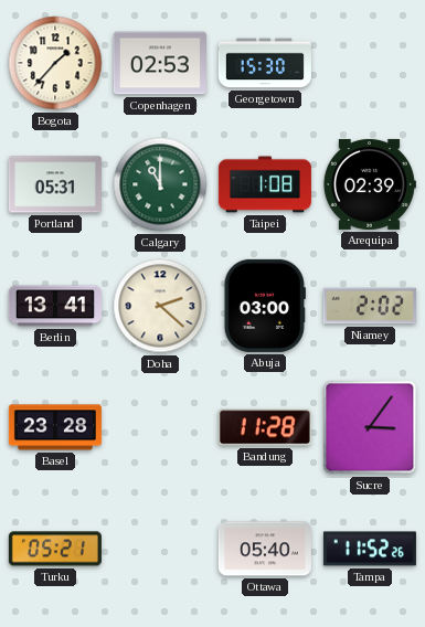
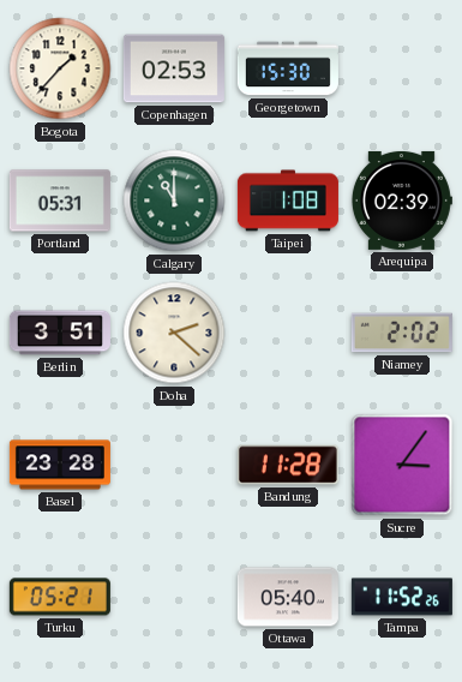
Berlin: 13:41 -> 3:51 (60, 333)
Abuja: 03:00 -> none (265, 306)
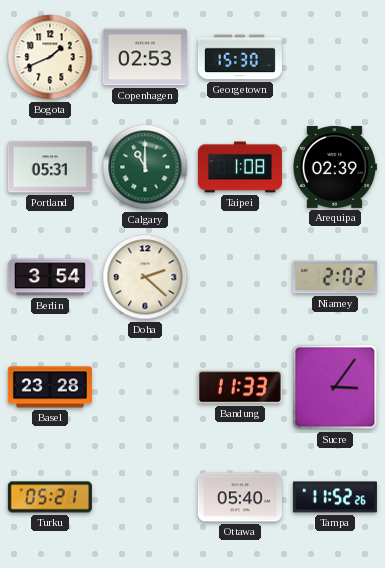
Bogota: 1:37 -> 1:41 (50, 57)
Berlin: 3:51 -> 3:54 (50, 277)
Bandung: 11:28 -> 11:33 (240, 387)
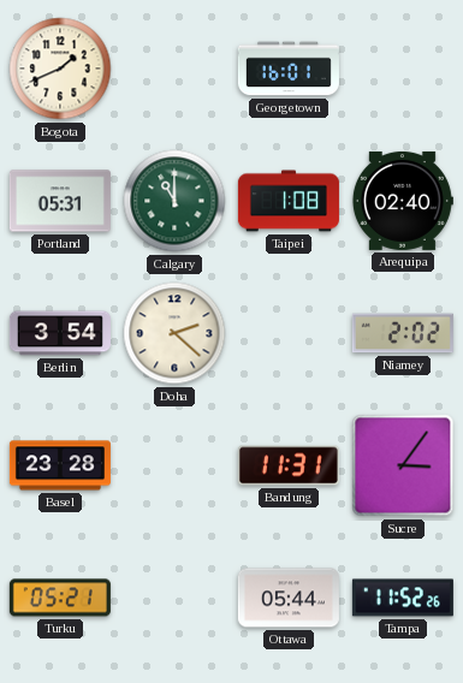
Copenhagen: 02:53 -> none (145, 57)
Georgetown: 15:30 -> 16:01 (289, 69)
Arequipa: 02:39 -> 02:40 (402, 201)
Bandung: 11:33 -> 11:31 (289, 465)
Ottawa: 05:40 -> 05:44 (289, 598)
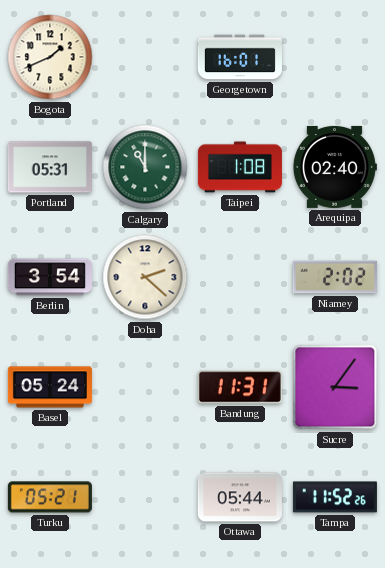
Basel: 23:28 -> 05:24 (50, 387)
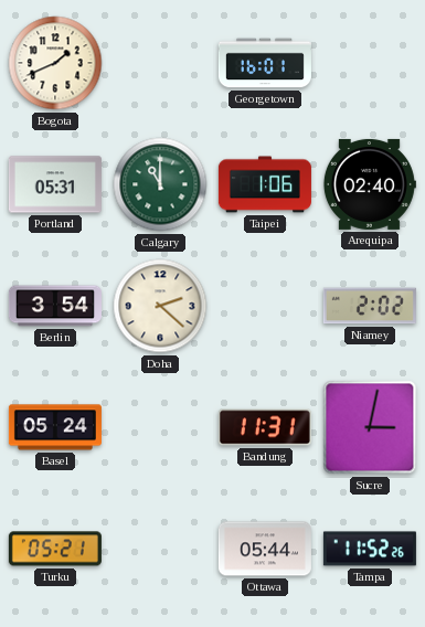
Taipei: 1:08 -> 1:06 (265, 184)
Sucre: 3:06 -> 3:02 (370, 427)
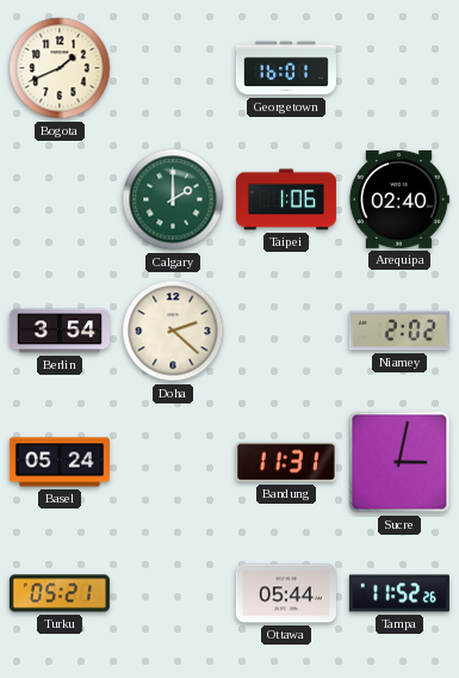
Portland: 05:31 -> none (55, 184)
Calgary: 11:00 -> 2:00 (173, 199)
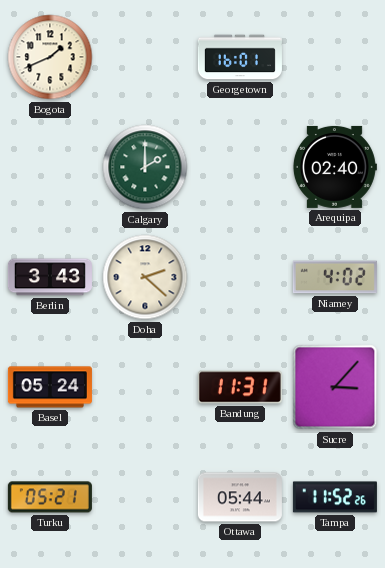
Taipei: 1:06 -> none (286, 199)
Berlin: 3:54 -> 3:43 (50, 277)
Niamey: 2:02 -> 4:02 (335, 277)
Sucre: 3:02 -> 3:07 (335, 387)
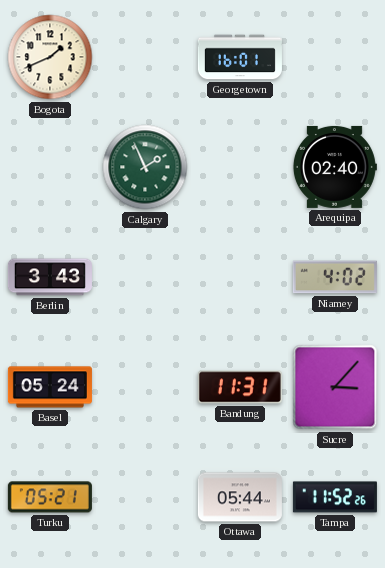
Calgary: 2:00 -> 1:56 (145, 167)
Doha: 2:22 -> none (145, 277)
